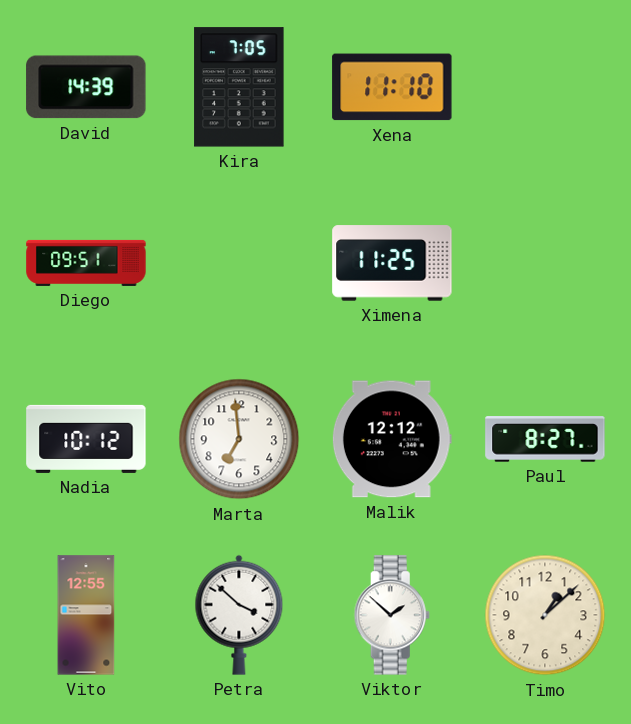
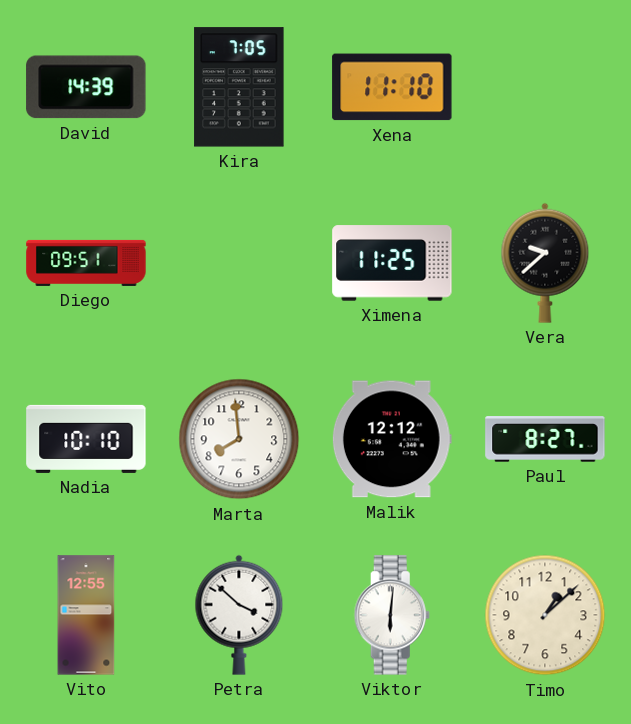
Vera: none -> 9:38 (545, 263)
Nadia: 10:12 -> 10:10 (86, 439)
Marta: 6:59 -> 7:59 (239, 439)
Viktor: 1:52 -> 6:01 (392, 615)
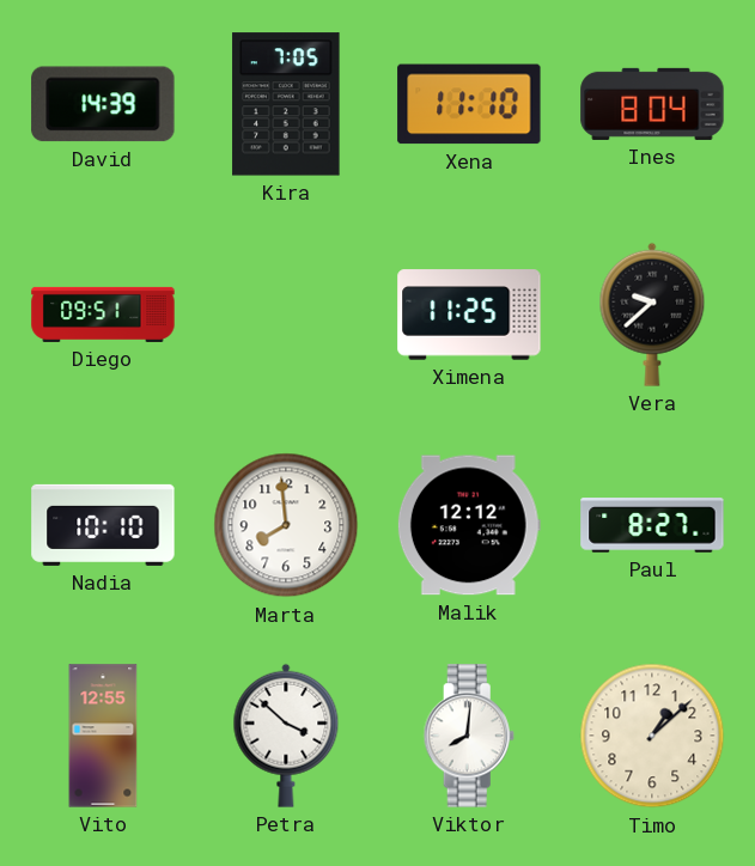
Ines: none -> 8:04 (652, 104)
Viktor: 6:01 -> 8:01 (469, 736)
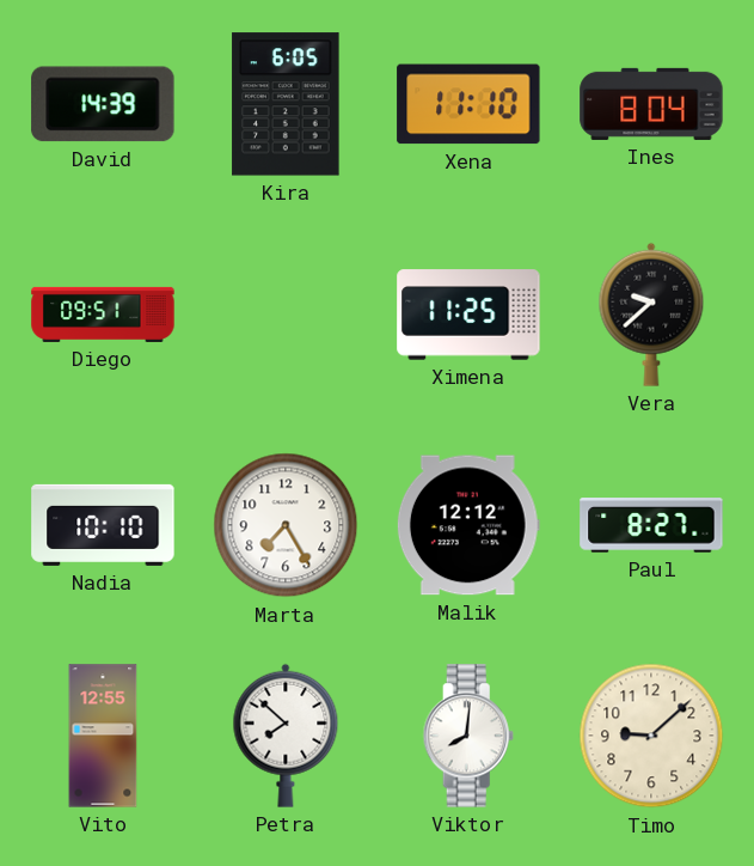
Kira: 7:05 -> 6:05 (286, 104)
Marta: 7:59 -> 7:25 (286, 525)
Petra: 3:52 -> 7:52 (286, 736)
Timo: 1:08 -> 9:08 (651, 736)
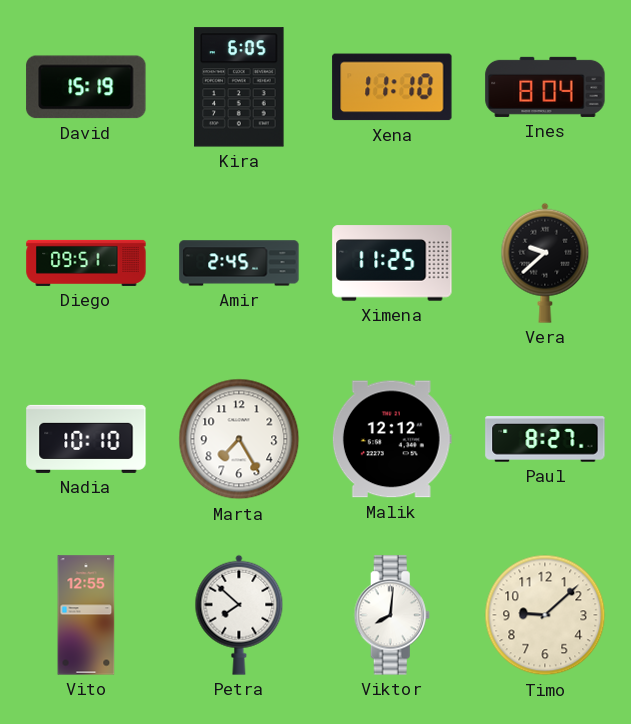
David: 14:39 -> 15:19 (86, 87)
Amir: none -> 2:45 (239, 263)
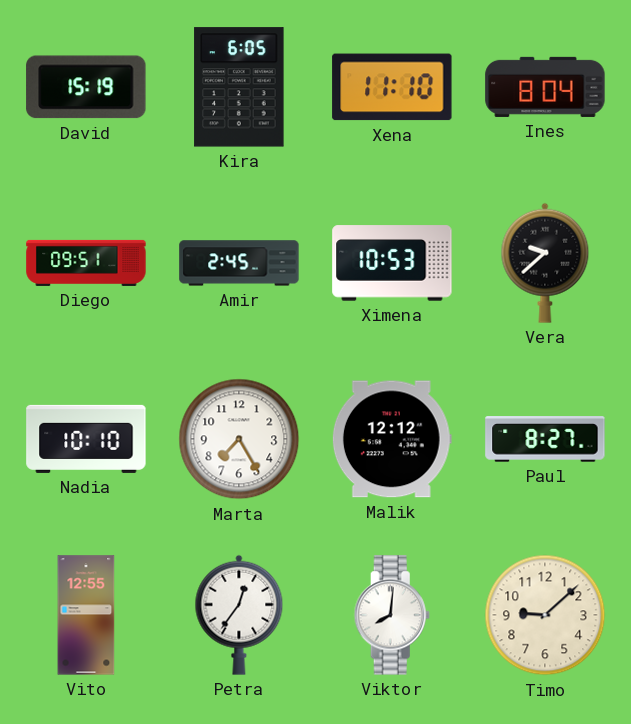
Ximena: 11:25 -> 10:53 (392, 263)
Petra: 7:52 -> 12:36 (239, 615)
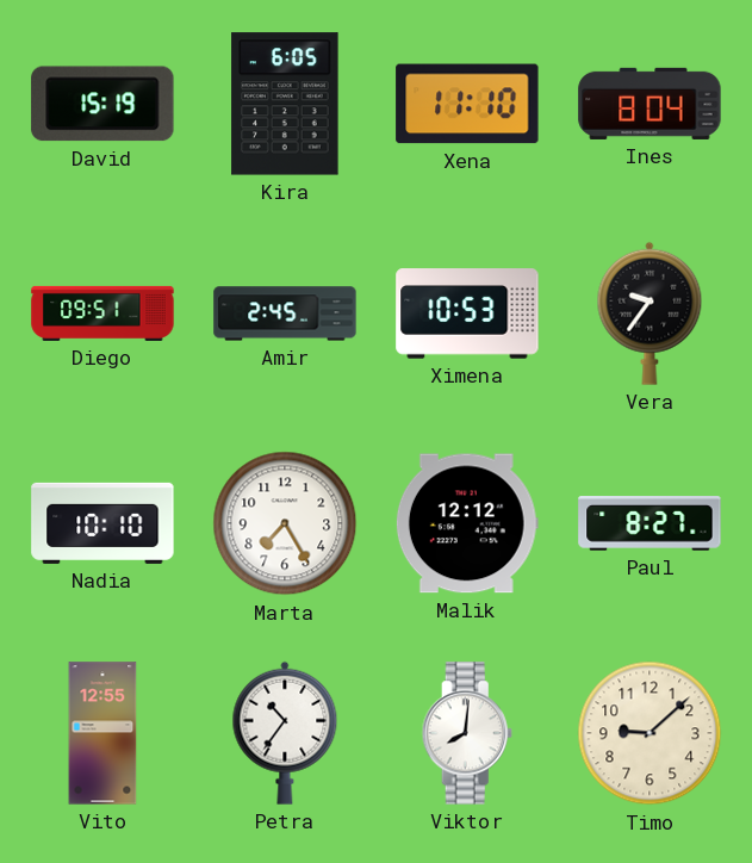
Vera: 9:38 -> 9:36 (650, 313)
Petra: 12:36 -> 10:36 (285, 733)
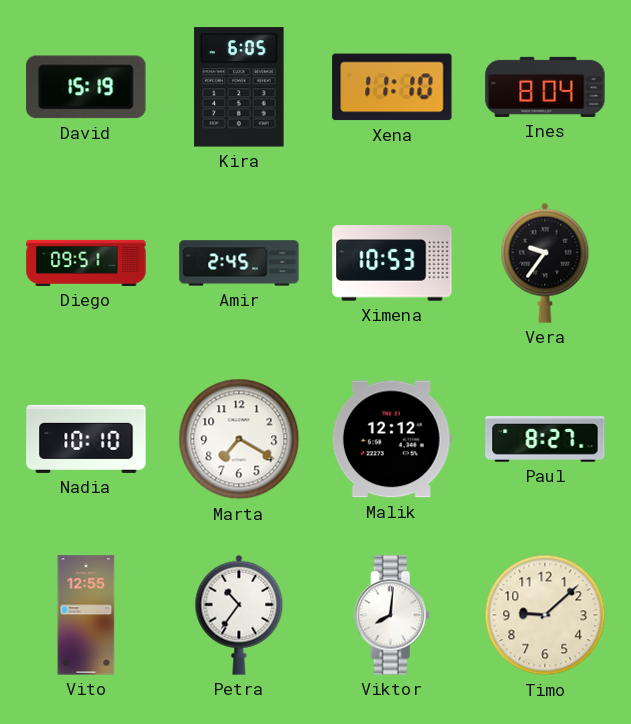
Marta: 7:25 -> 7:20 (239, 439)
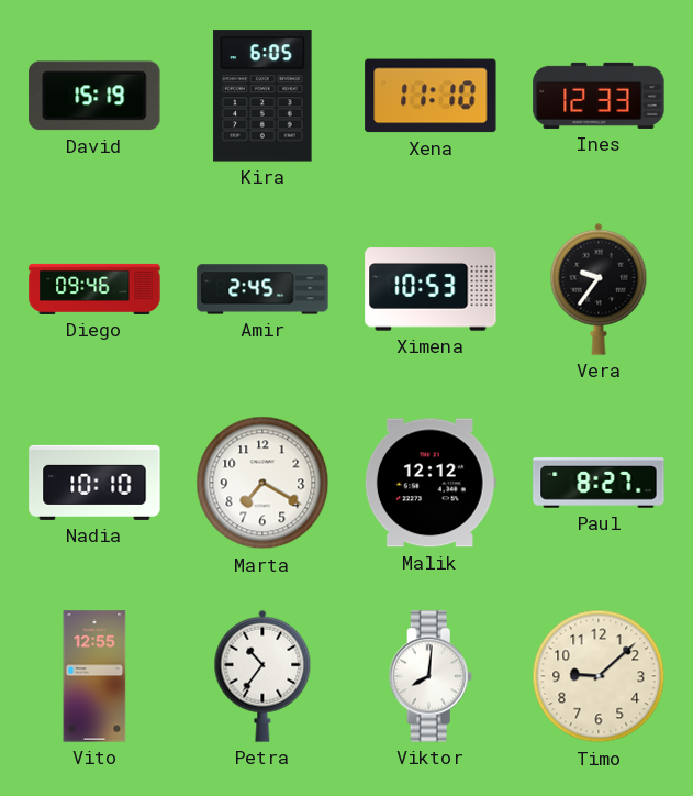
Ines: 8:04 -> 12:33 (599, 96)
Diego: 09:51 -> 09:46 (94, 289)
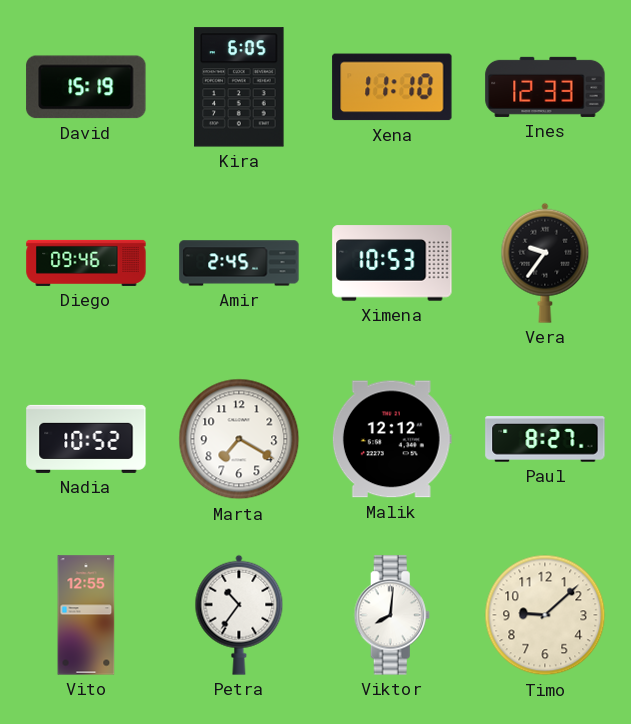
Nadia: 10:10 -> 10:52 (86, 439)
